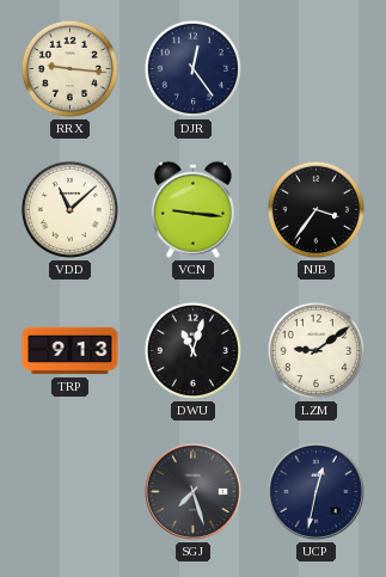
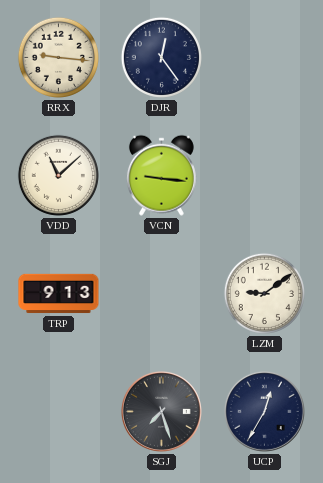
NJB: 3:36 -> none (315, 209)
DWU: 11:03 -> none (192, 350)
UCP: 12:32 -> 12:35 (264, 411)
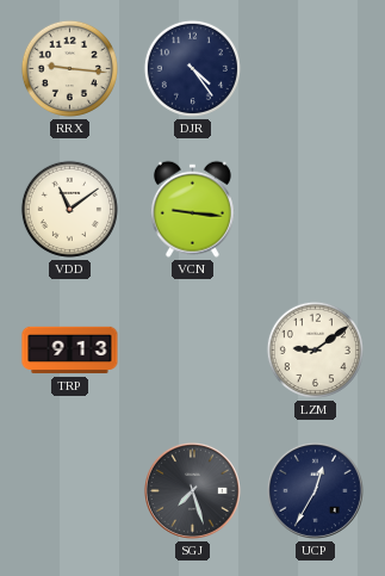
DJR: 12:24 -> 4:24 (192, 68)
VDD: 11:08 -> 11:09 (69, 209)
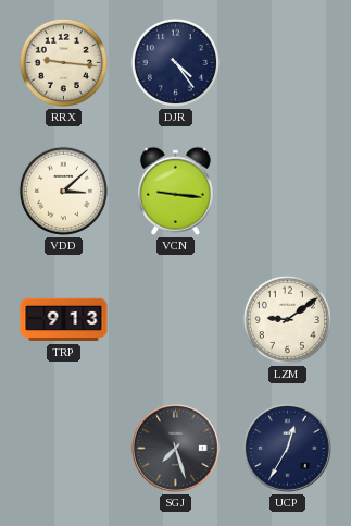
VDD: 11:09 -> 3:08 (63, 191)
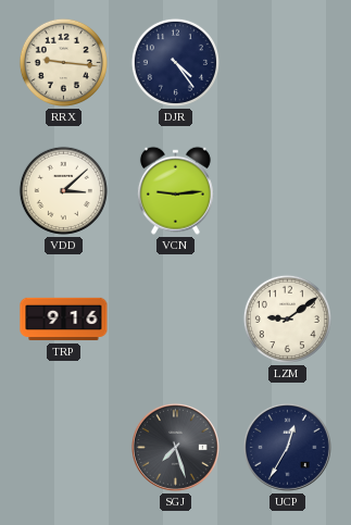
VCN: 9:16 -> 9:14 (175, 190)
TRP: 9:13 -> 9:16 (64, 320)
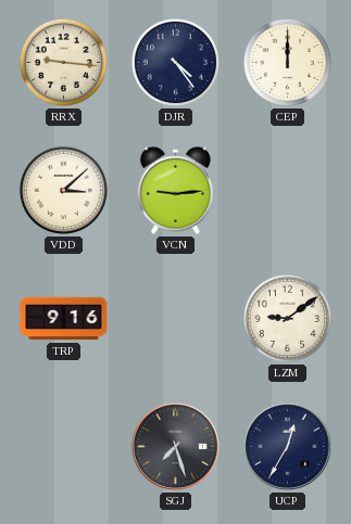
CEP: none -> 12:00 (287, 62)
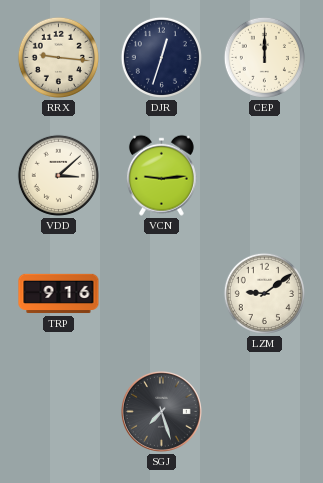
DJR: 4:24 -> 12:33 (161, 57)
UCP: 12:35 -> none (287, 446)
